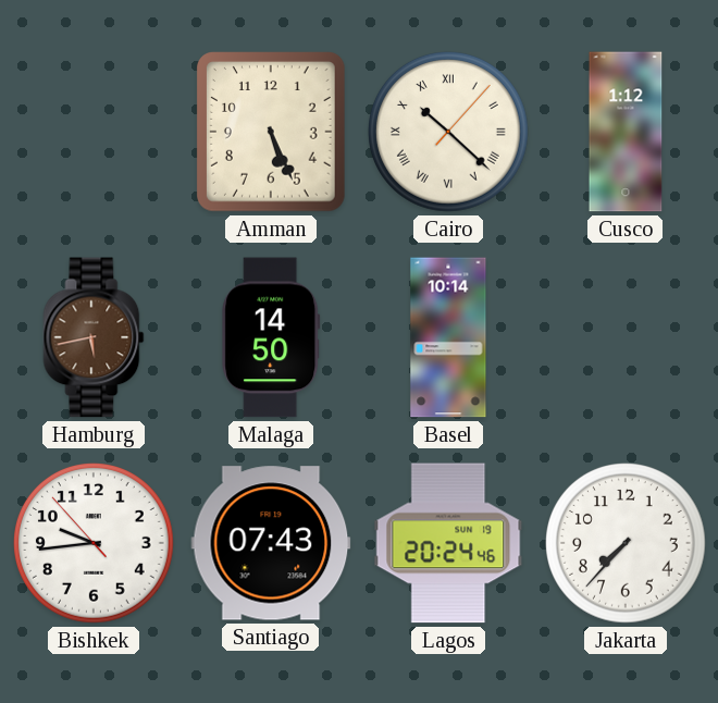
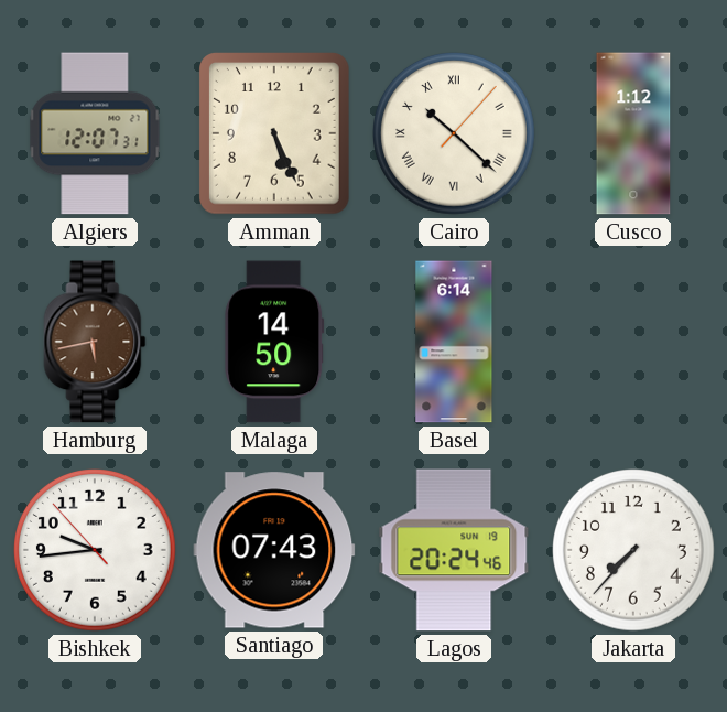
Algiers: none -> 12:07 (95, 133)
Basel: 10:14 -> 6:14 (454, 342)
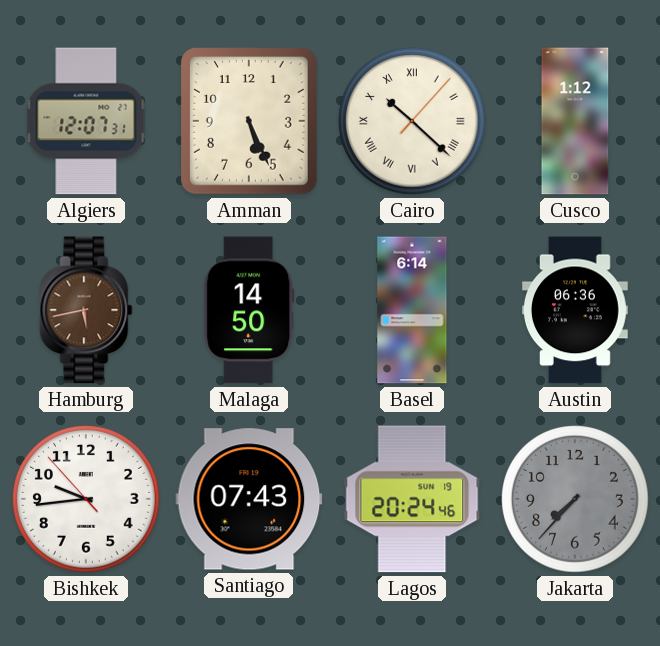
Austin: none -> 06:36 (576, 310)
Jakarta dial: white -> grey (576, 500)
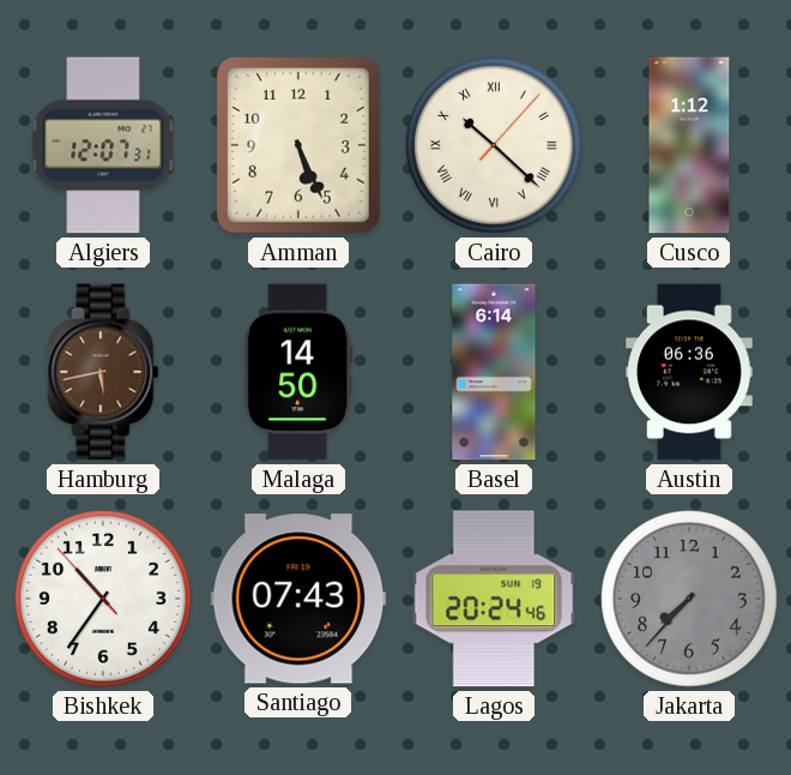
Bishkek: 9:43 -> 10:35 (104, 600)
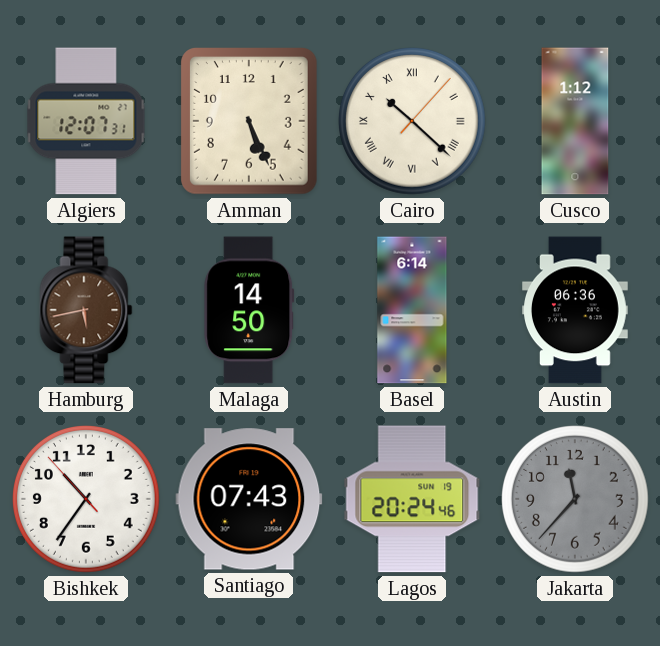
Jakarta: 7:37 -> 11:37 (576, 500)
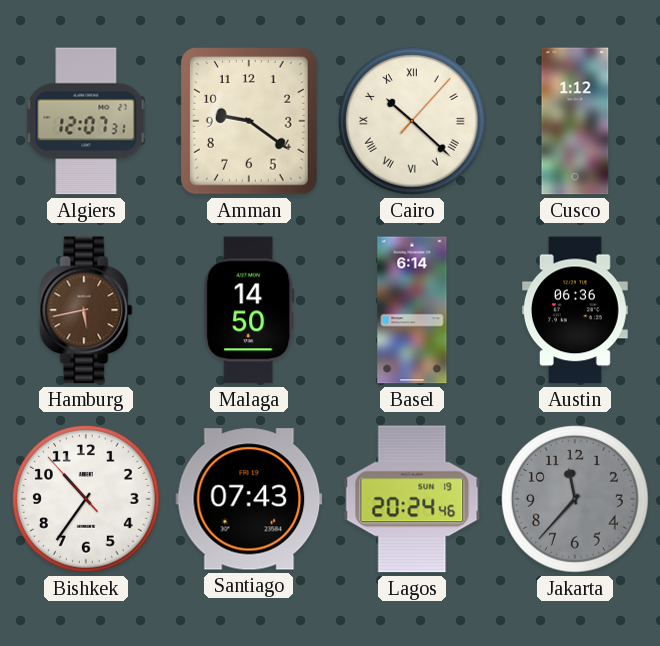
Amman: 5:26 -> 9:21 (250, 122)
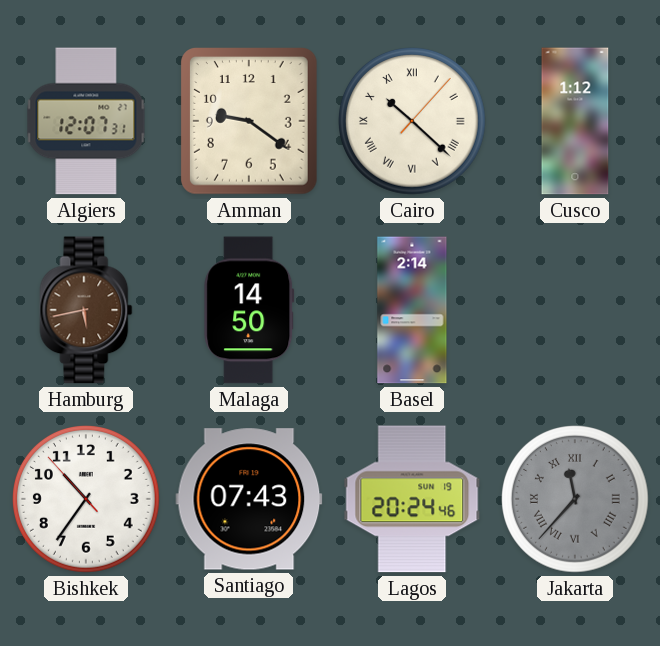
Basel: 6:14 -> 2:14 (412, 310)
Austin: 06:36 -> none (576, 310)
Jakarta numerals: Arabic -> Roman (576, 500)
